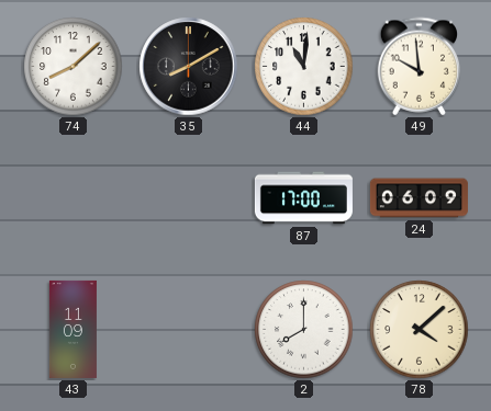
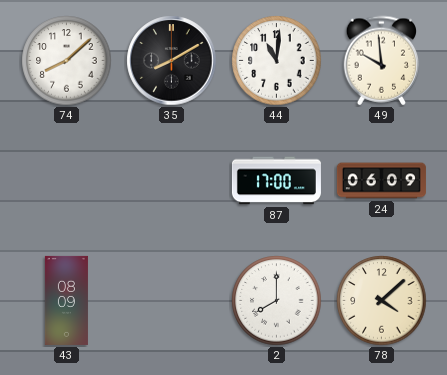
43: 11:09 -> 08:09 (66, 300)
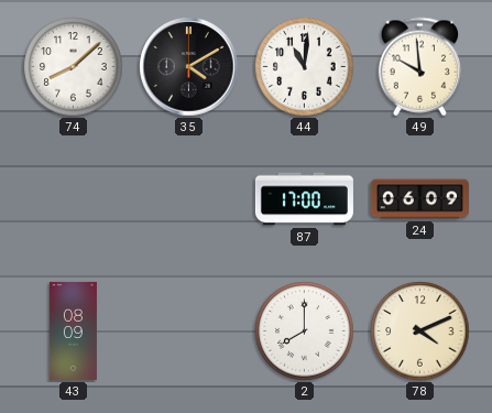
35: 8:10 -> 4:10 (189, 67)
78: 4:08 -> 4:11 (420, 332)
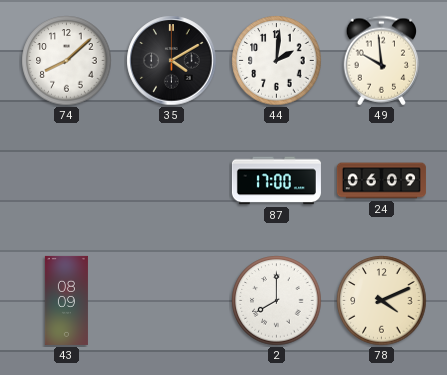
44: 11:01 -> 2:01 (277, 61)
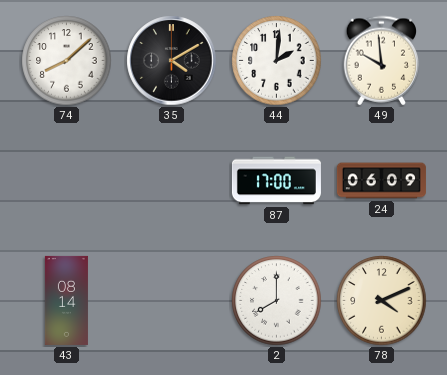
43: 08:09 -> 08:14 (66, 300)
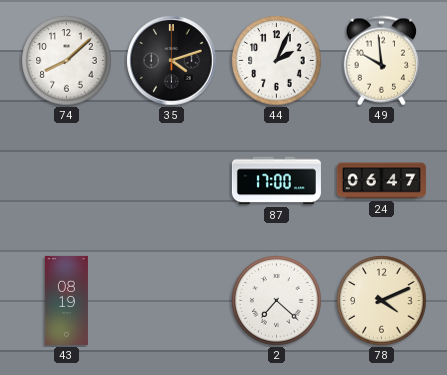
35: 4:10 -> 4:12 (172, 61)
44: 2:01 -> 2:04 (277, 61)
24: 06:09 -> 06:47 (381, 181)
43: 08:14 -> 08:19 (66, 300)
2: 8:00 -> 7:22 (277, 301)
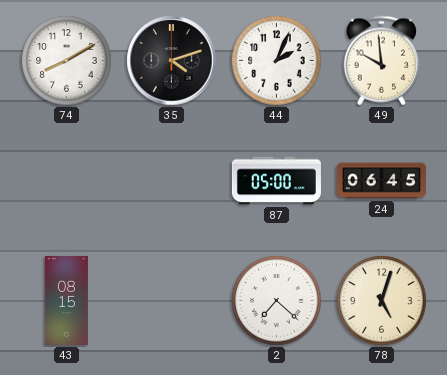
74: 8:08 -> 8:10 (67, 61)
87: 17:00 -> 05:00 (276, 181)
24: 06:47 -> 06:45 (381, 181)
43: 08:19 -> 08:15 (66, 300)
78: 4:11 -> 5:03 (382, 301)
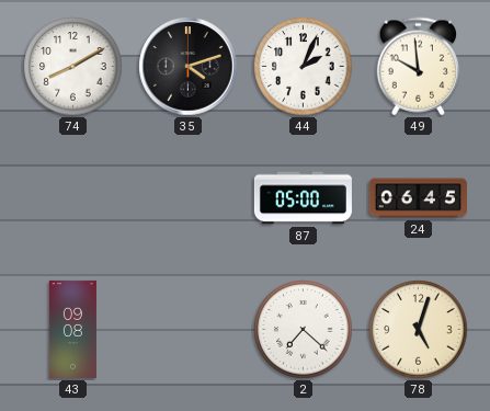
43: 08:15 -> 09:08 (72, 329)
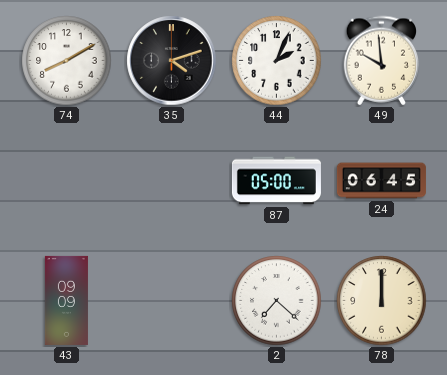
43: 09:08 -> 09:09 (66, 300)
78: 5:03 -> 12:00 (382, 301)
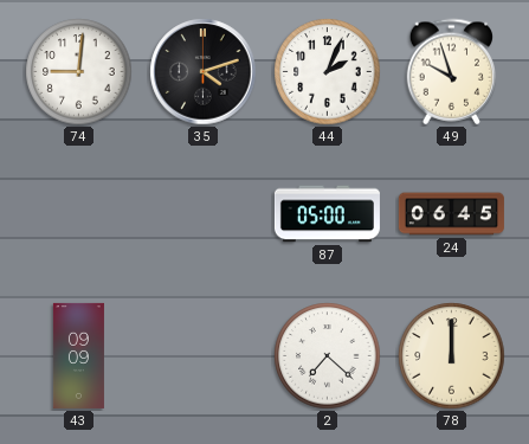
74: 8:10 -> 9:01 (79, 72)
49: 9:59 -> 9:57 (452, 72)
